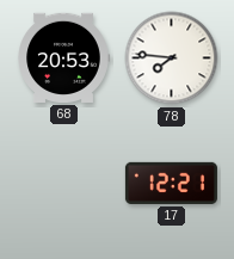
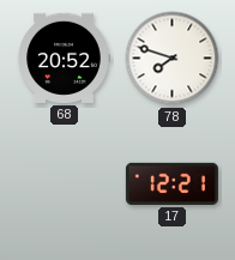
68: 20:53 -> 20:52 (64, 58)
78: 7:46 -> 7:48 (173, 59)
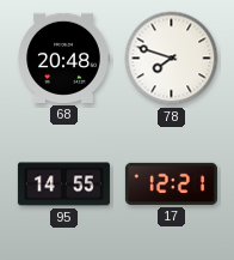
68: 20:52 -> 20:48 (63, 58)
95: none -> 14:55 (63, 185)
